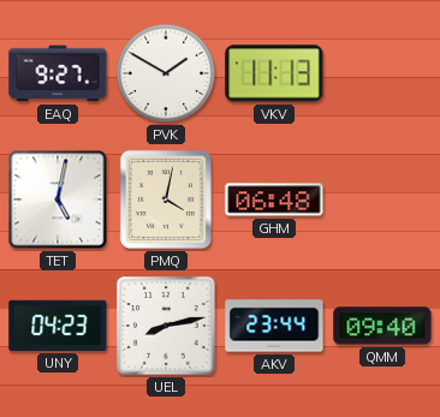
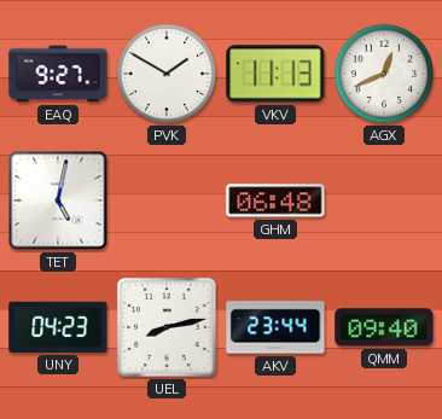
AGX: none -> 12:41 (384, 74)
PMQ: 4:02 -> none (166, 199)
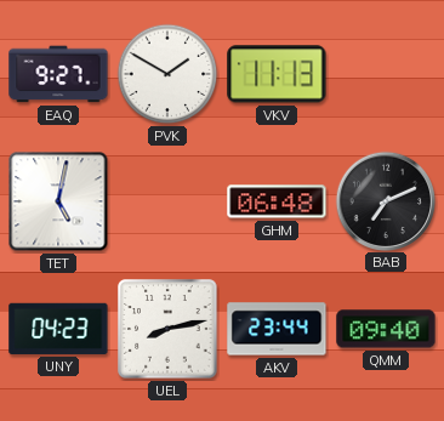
AGX: 12:41 -> none (384, 74)
BAB: none -> 7:11 (385, 200)
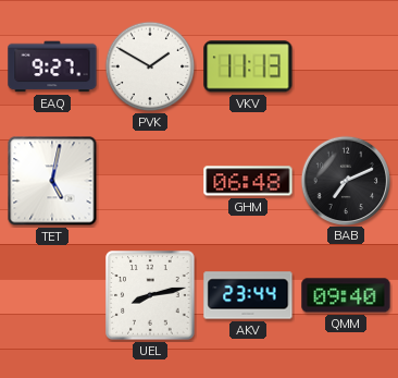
UNY: 04:23 -> none (58, 329)
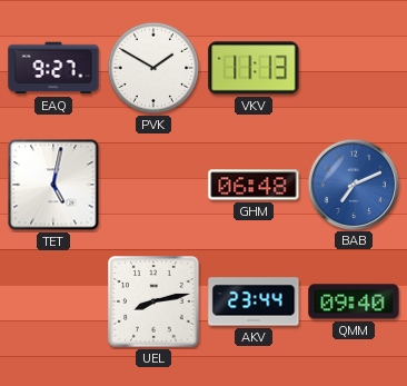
BAB dial: black -> blue (353, 184)
